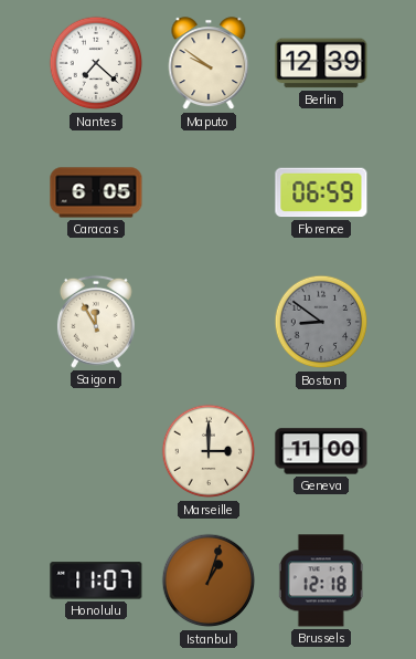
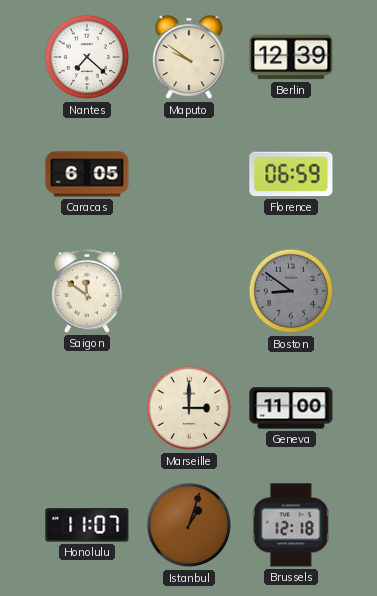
Saigon: 11:55 -> 11:51 (87, 291)
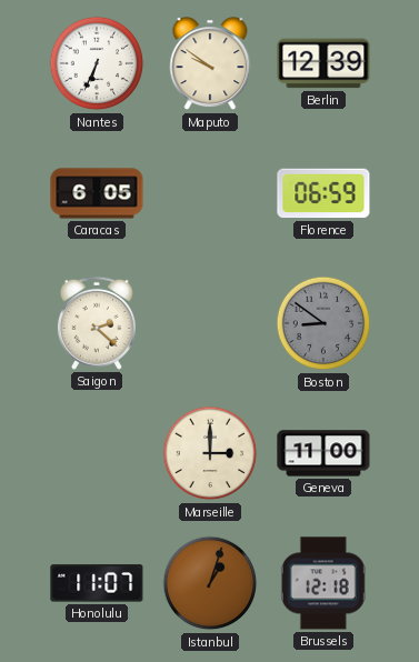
Nantes: 7:22 -> 6:34 (97, 63)
Saigon: 11:51 -> 2:22 (97, 323)
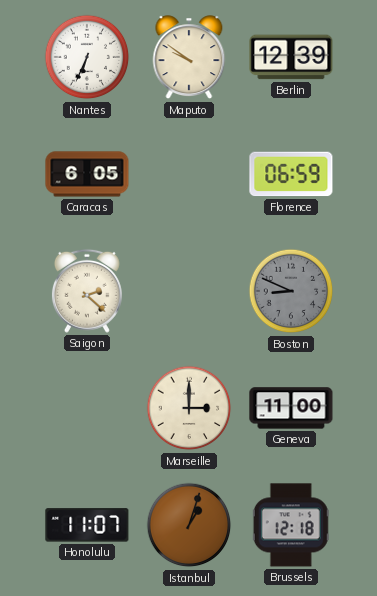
Boston: 8:51 -> 8:49 (291, 291)
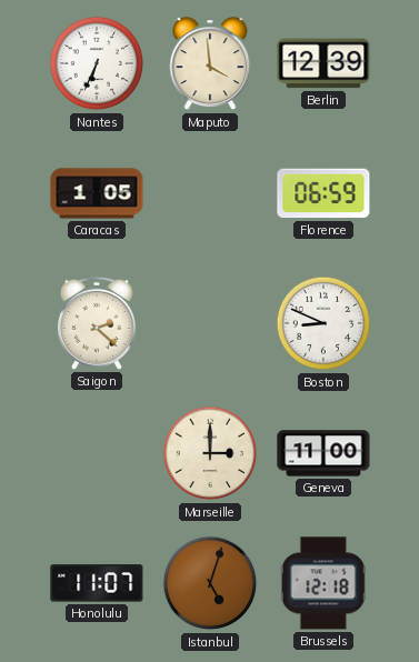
Maputo: 9:51 -> 3:59 (210, 64)
Caracas: 6:05 -> 1:05 (97, 193)
Boston dial: grey -> white (323, 323)
Istanbul: 1:03 -> 5:03 (210, 583)
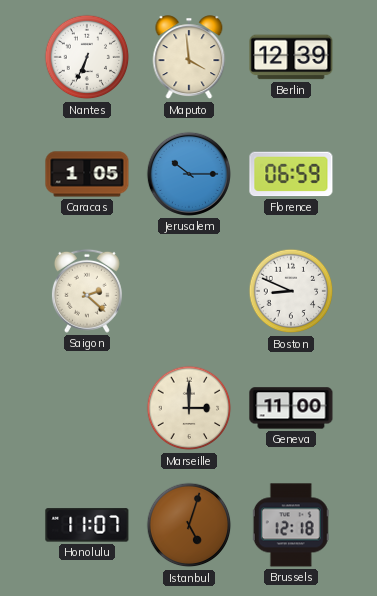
Jerusalem: none -> 10:15 (189, 174)
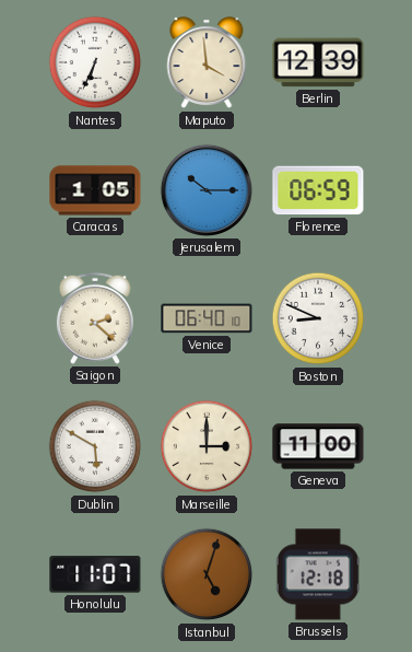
Venice: none -> 06:40 (207, 318)
Dublin: none -> 5:50 (95, 446)
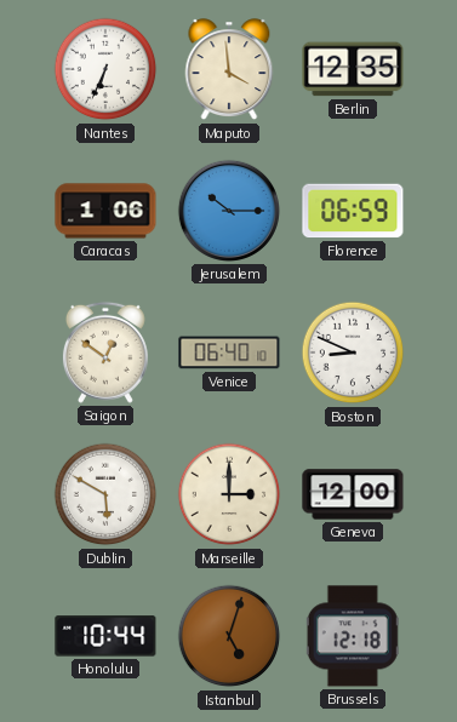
Berlin: 12:39 -> 12:35 (353, 69)
Caracas: 1:05 -> 1:06 (105, 211)
Saigon: 2:22 -> 12:51 (105, 353)
Geneva: 11:00 -> 12:00 (353, 494)
Honolulu: 11:07 -> 10:44 (105, 636)
